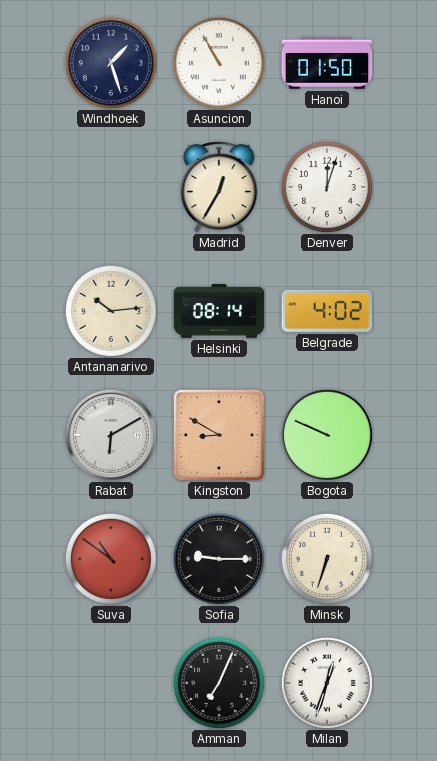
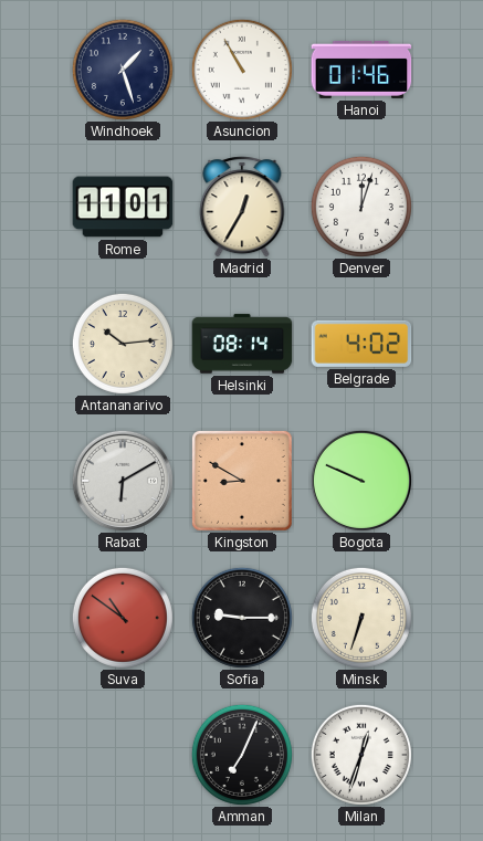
Hanoi: 01:50 -> 01:46 (361, 70)
Rome: none -> 11:01 (123, 207)
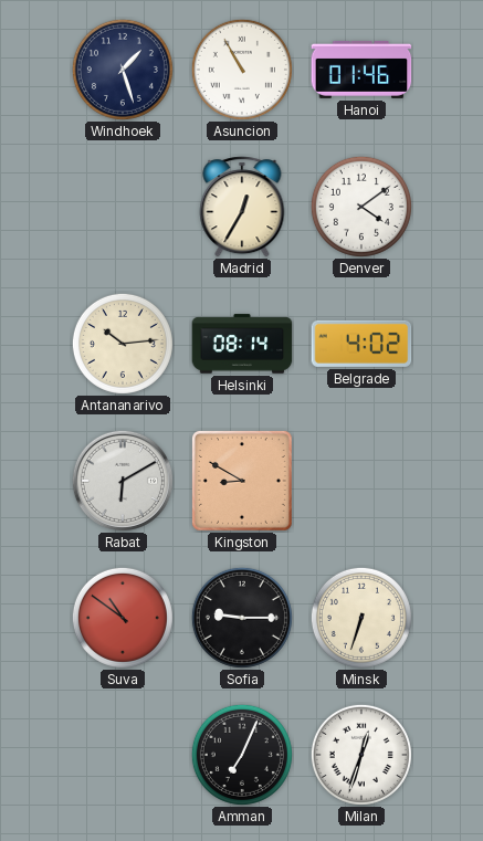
Rome: 11:01 -> none (123, 207)
Denver: 12:03 -> 4:09 (361, 207)
Bogota: 9:49 -> none (361, 481)
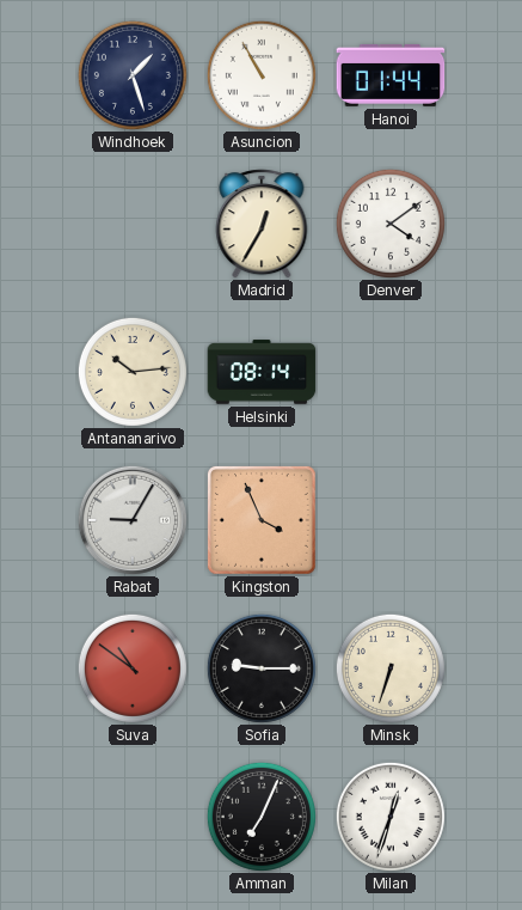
Hanoi: 01:46 -> 01:44 (391, 75)
Belgrade: 4:02 -> none (361, 344)
Rabat: 6:10 -> 9:05 (133, 520)
Kingston: 8:50 -> 3:56 (262, 520)
